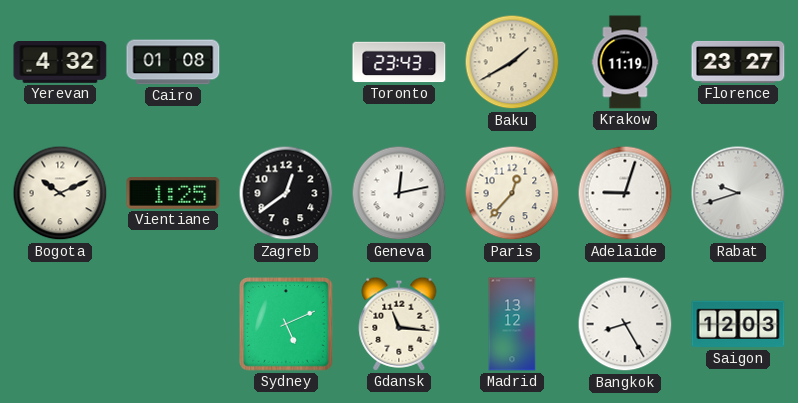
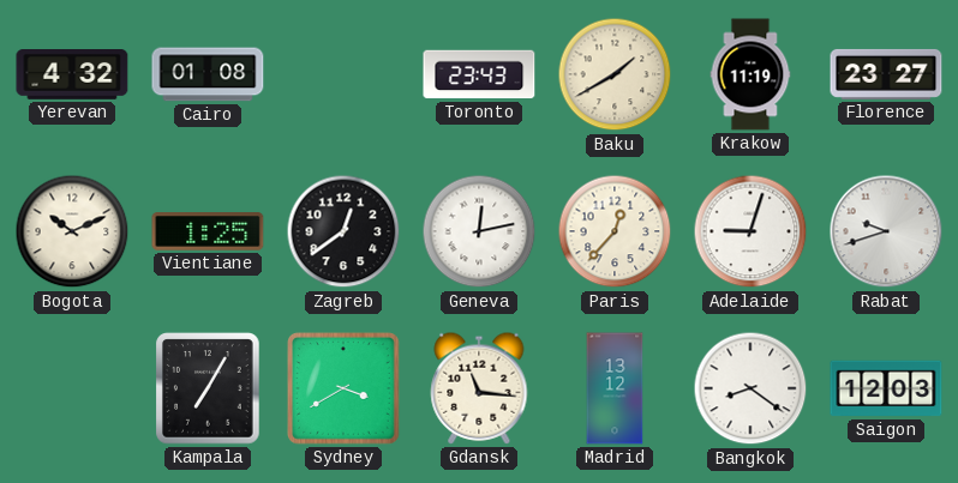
Kampala: none -> 7:05 (208, 388)
Sydney: 5:11 -> 3:40 (345, 390)
Bangkok: 8:25 -> 8:21 (750, 388)
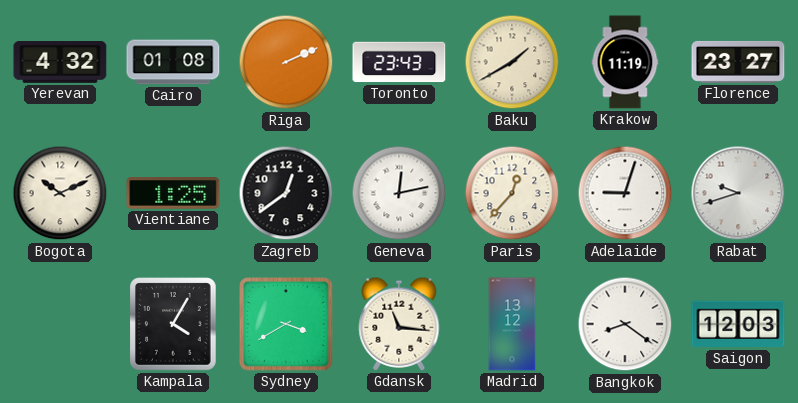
Riga: none -> 2:11 (286, 62)
Kampala: 7:05 -> 4:05 (173, 324)
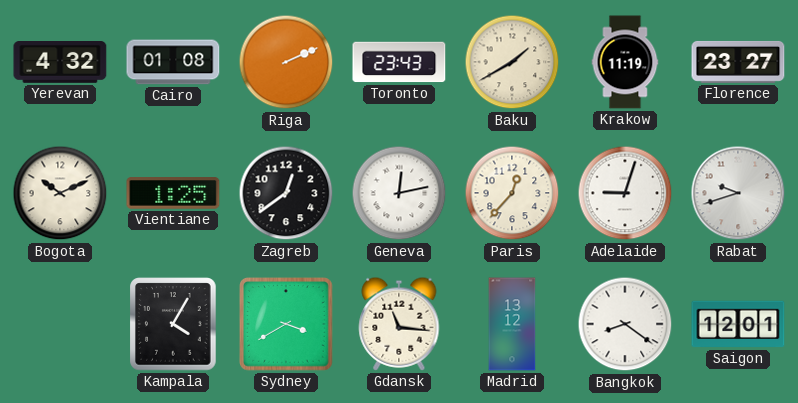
Saigon: 12:03 -> 12:01 (738, 324)
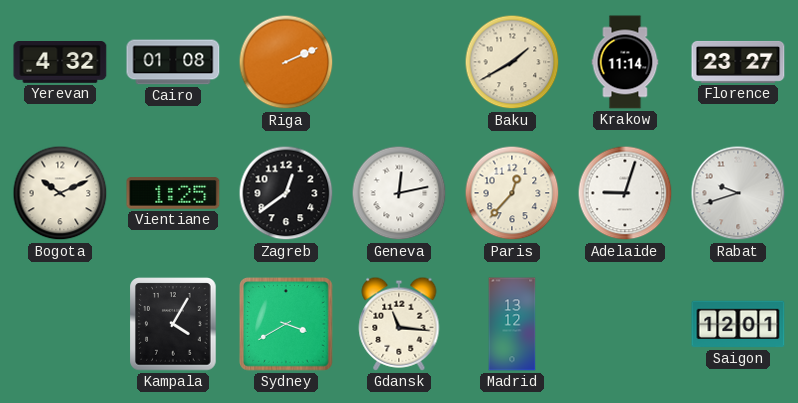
Toronto: 23:43 -> none (399, 62)
Krakow: 11:19 -> 11:14 (625, 62)
Bangkok: 8:21 -> none (625, 324)
